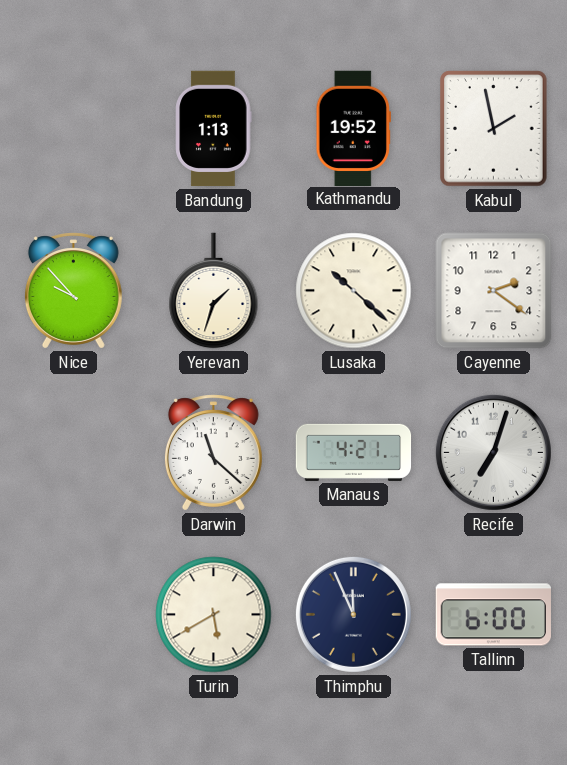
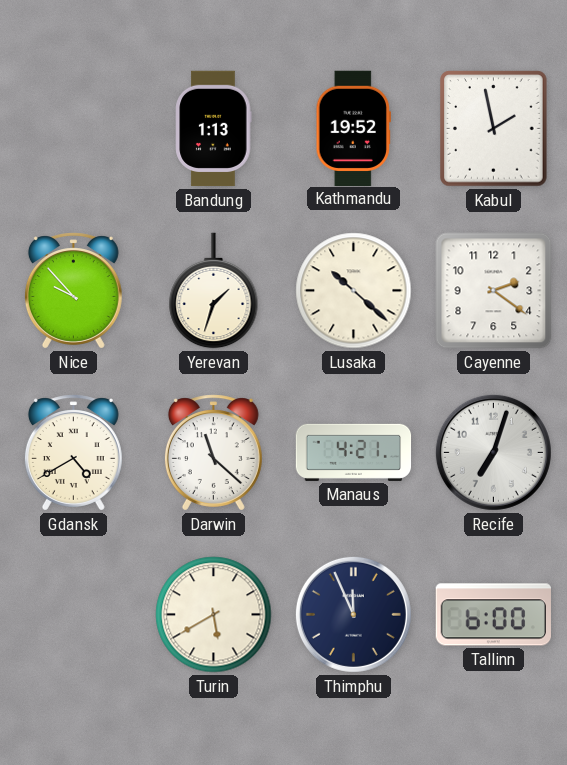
Gdansk: none -> 4:40 (73, 453)
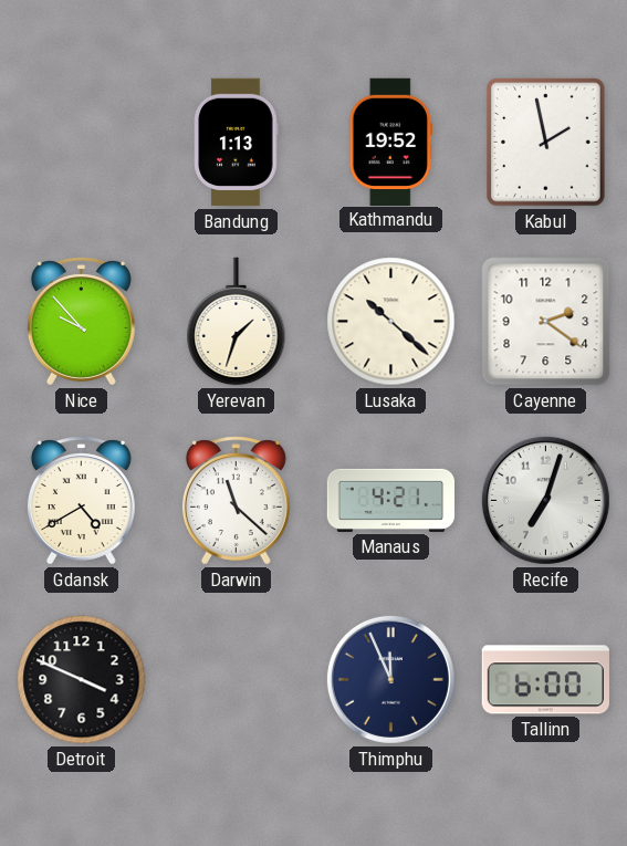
Detroit: none -> 3:49 (82, 680)
Turin: 5:40 -> none (214, 615)
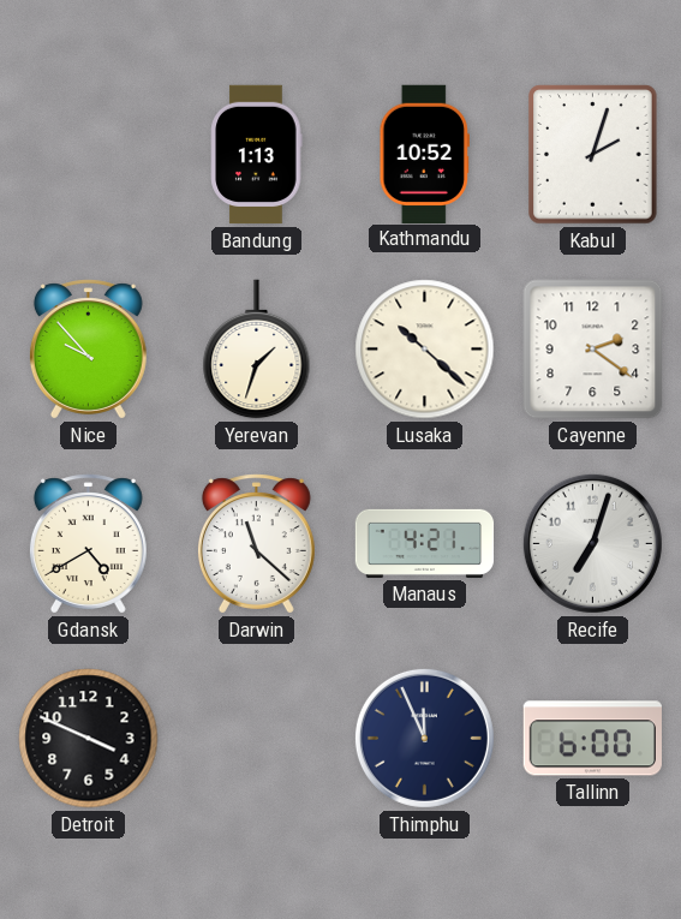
Kathmandu: 19:52 -> 10:52 (424, 154)
Kabul: 1:58 -> 2:03 (593, 155)
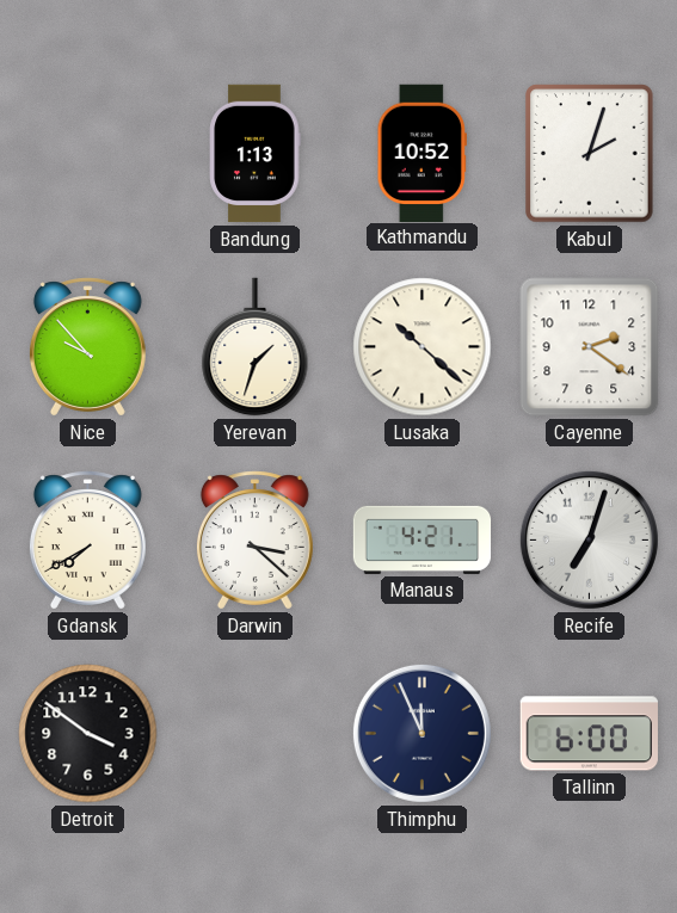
Gdansk: 4:40 -> 7:40 (87, 541)
Darwin: 11:22 -> 3:22 (254, 541)
Detroit: 3:49 -> 3:51 (88, 734)
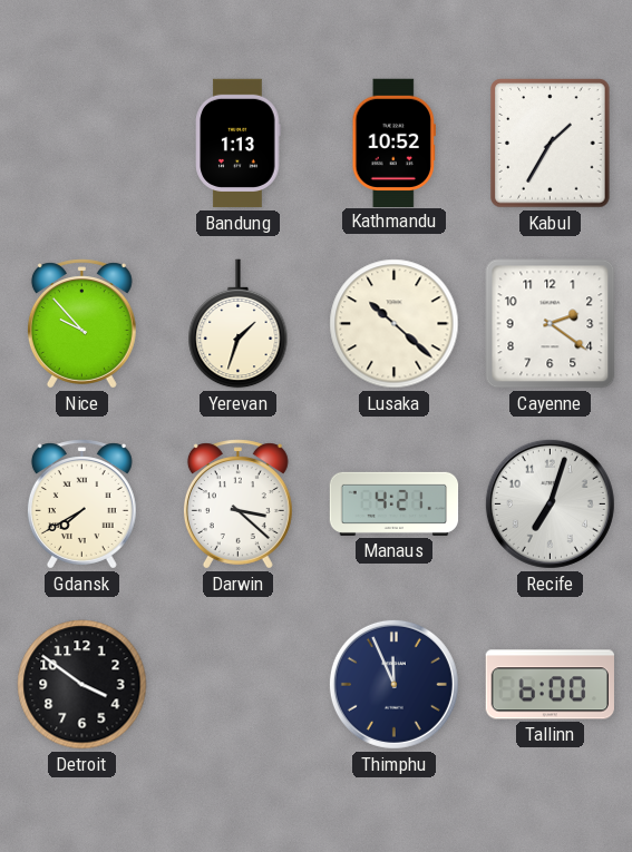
Kabul: 2:03 -> 1:35 (551, 144)
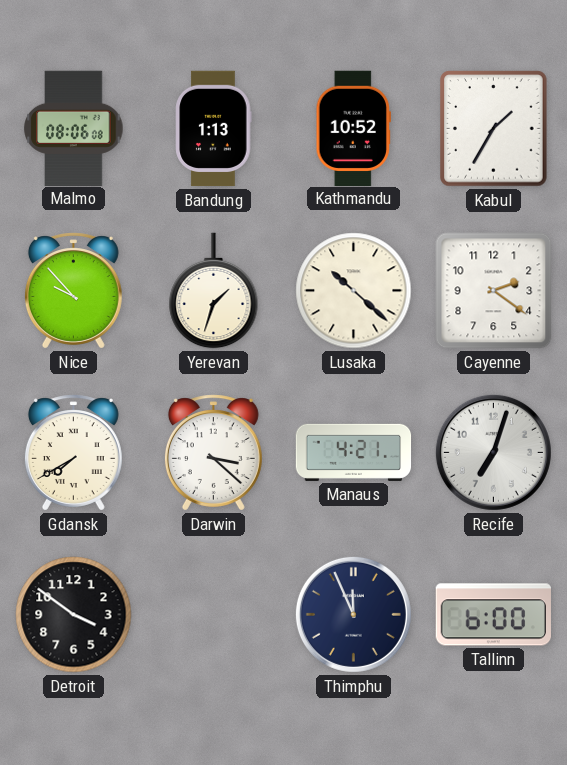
Malmo: none -> 08:06 (74, 128)
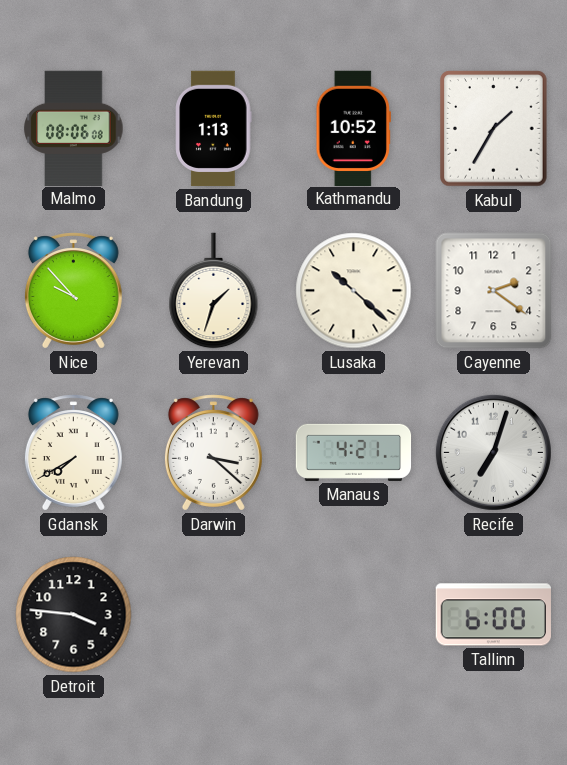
Detroit: 3:51 -> 3:46 (74, 615)
Thimphu: 11:56 -> none (353, 614)
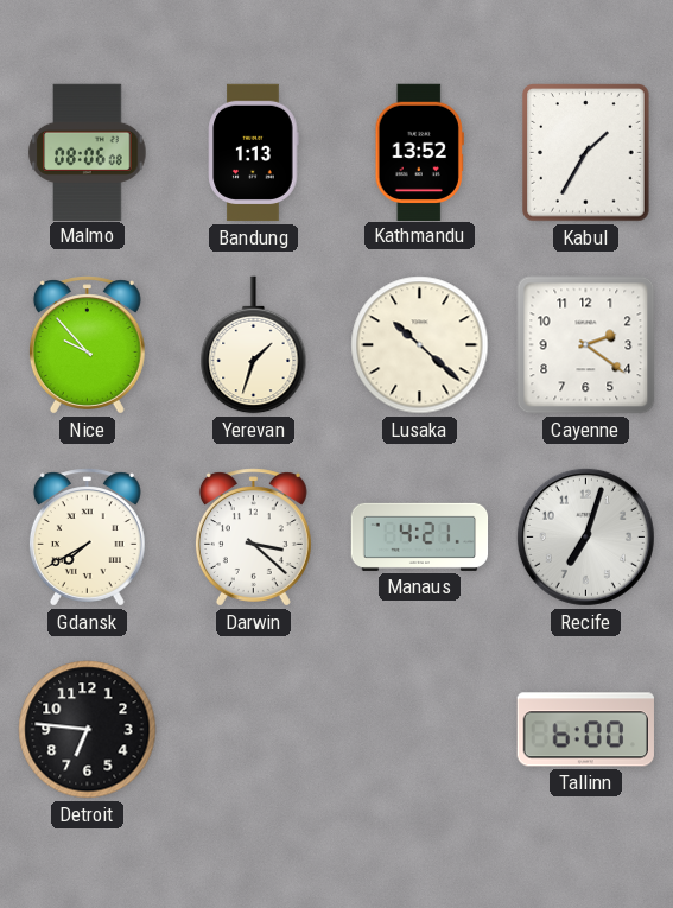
Kathmandu: 10:52 -> 13:52 (419, 152)
Detroit: 3:46 -> 6:46 (88, 730)
